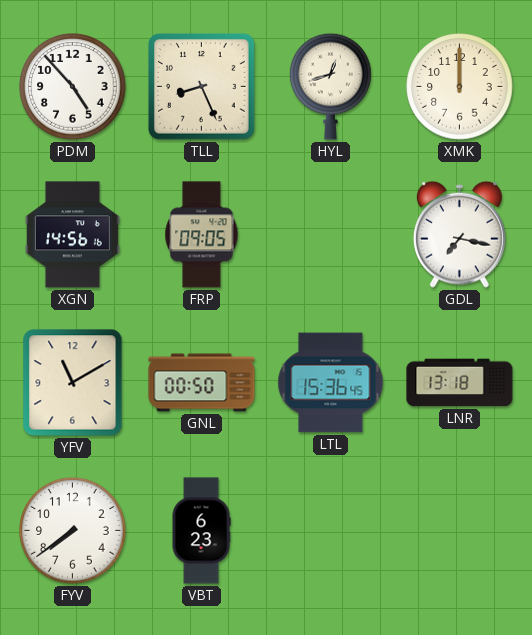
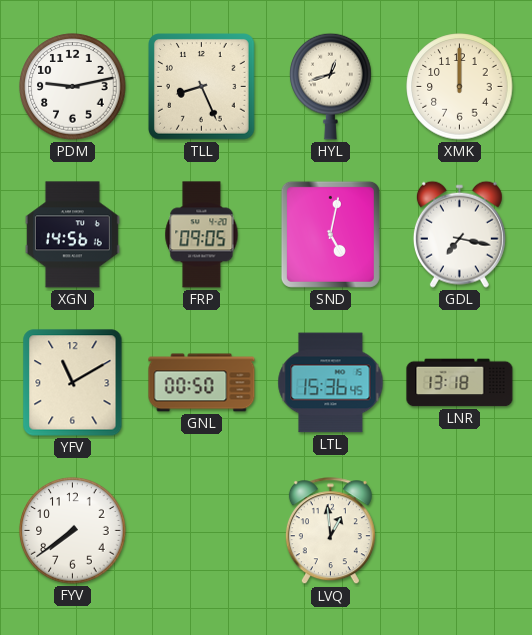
PDM: 4:53 -> 9:13 (73, 87)
SND: none -> 5:02 (330, 234)
VBT: 6:23 -> none (201, 531)
LVQ: none -> 12:59 (330, 531)
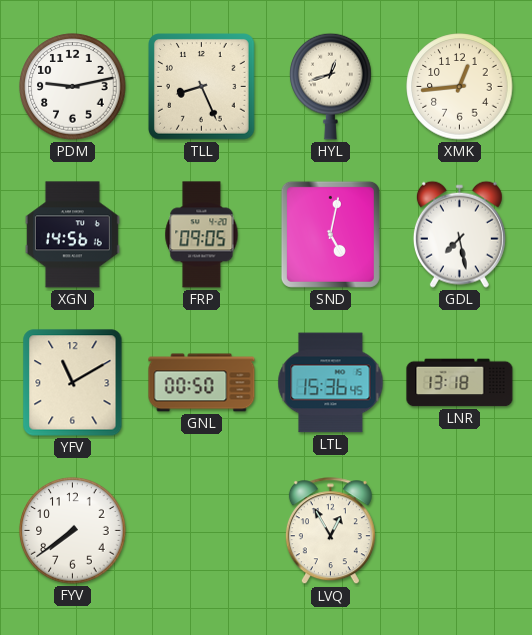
XMK: 12:00 -> 12:44 (460, 87)
GDL: 7:17 -> 7:28 (459, 234)
LVQ: 12:59 -> 12:55 (330, 531)
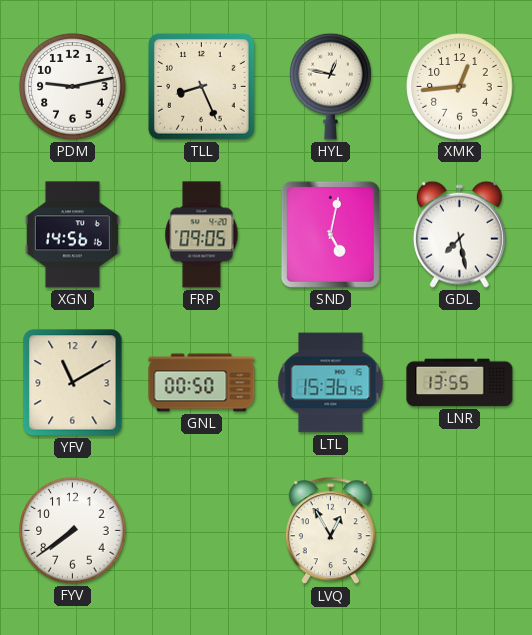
HYL: 12:42 -> 12:47 (331, 86)
LNR: 13:18 -> 13:55 (460, 383)
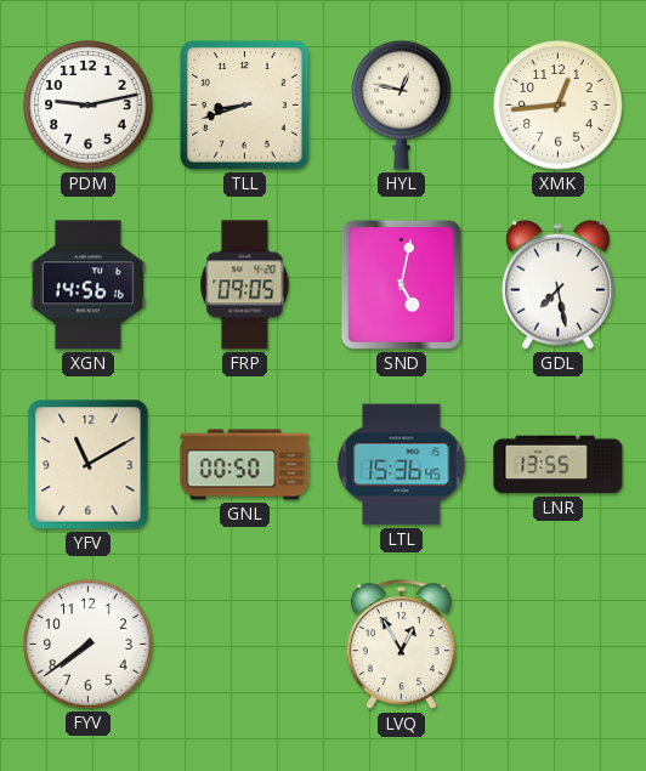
TLL: 8:26 -> 8:42 (245, 106)
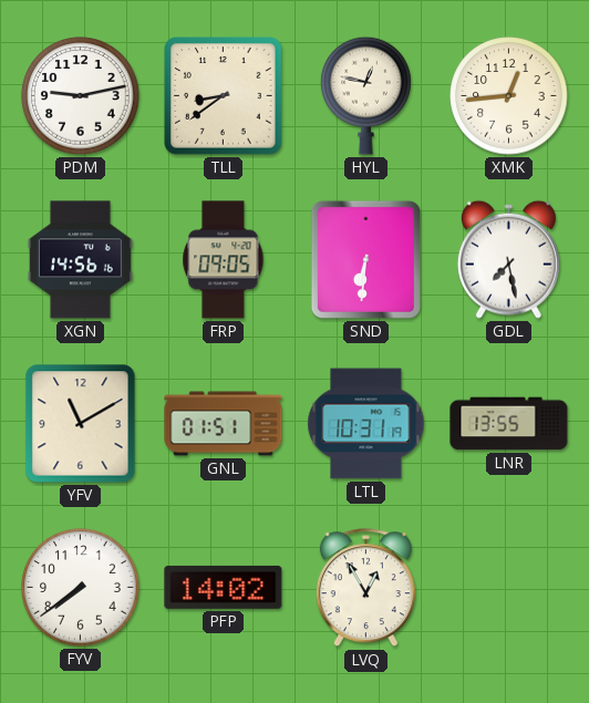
TLL: 8:42 -> 8:39 (224, 96)
SND: 5:02 -> 6:31 (365, 259)
GNL: 00:50 -> 01:51 (224, 424)
LTL: 15:36 -> 10:31 (366, 424)
PFP: none -> 14:02 (224, 587)
